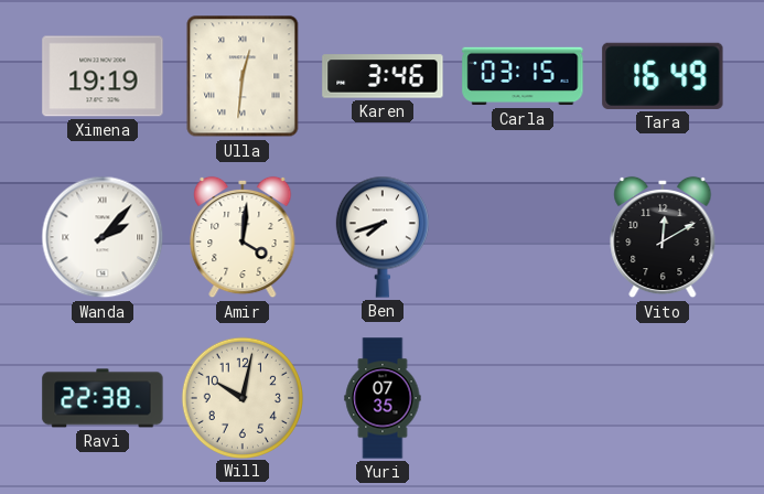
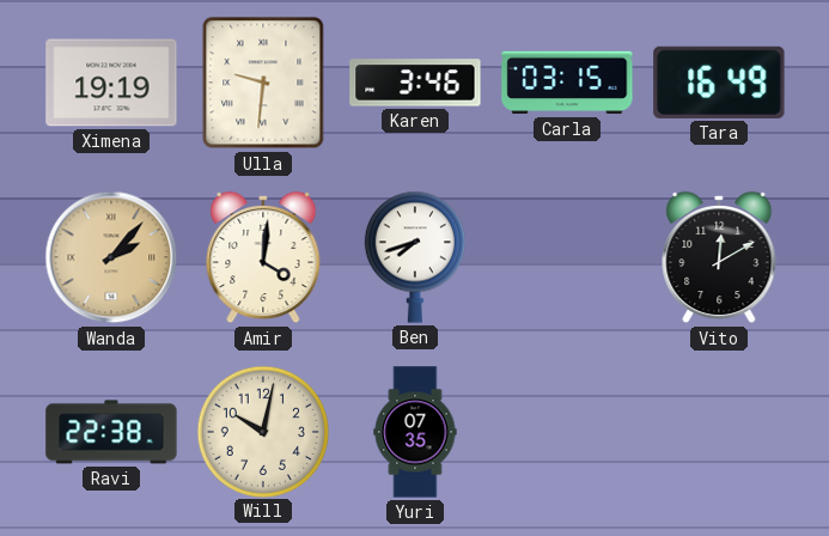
Ulla: 12:31 -> 9:31 (263, 83)
Wanda dial: white -> champagne (111, 257)
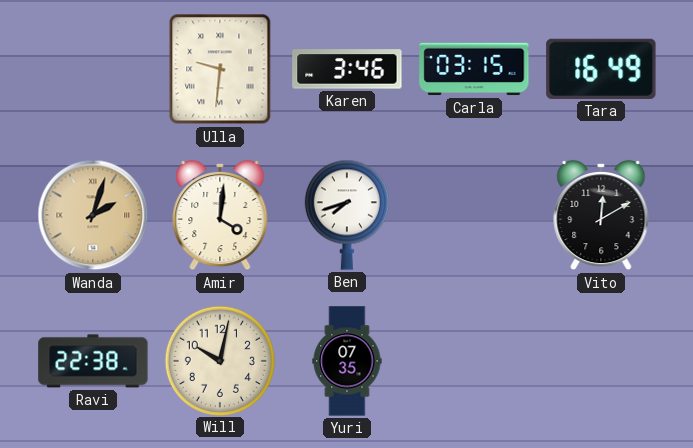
Ximena: 19:19 -> none (111, 83)
Wanda: 2:07 -> 2:03 (93, 215)
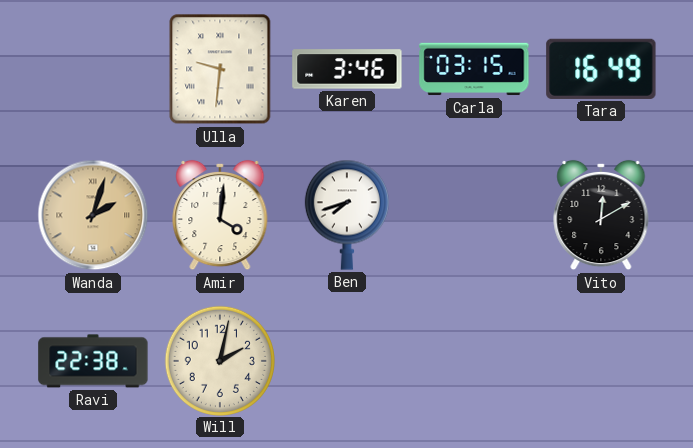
Will: 10:02 -> 2:02 (219, 360)
Yuri: 07:35 -> none (347, 361)
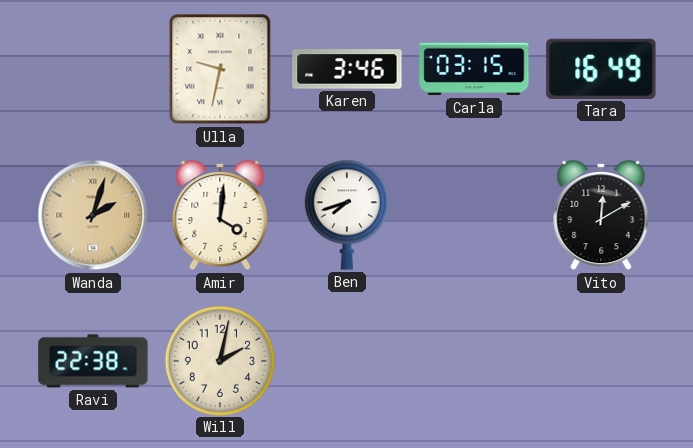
Ulla: 9:31 -> 9:32 (220, 69)
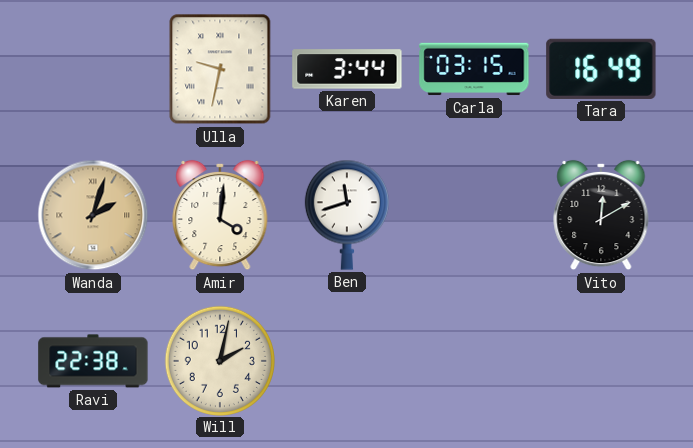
Karen: 3:46 -> 3:44 (347, 69)
Ben: 7:42 -> 11:42 (347, 215)
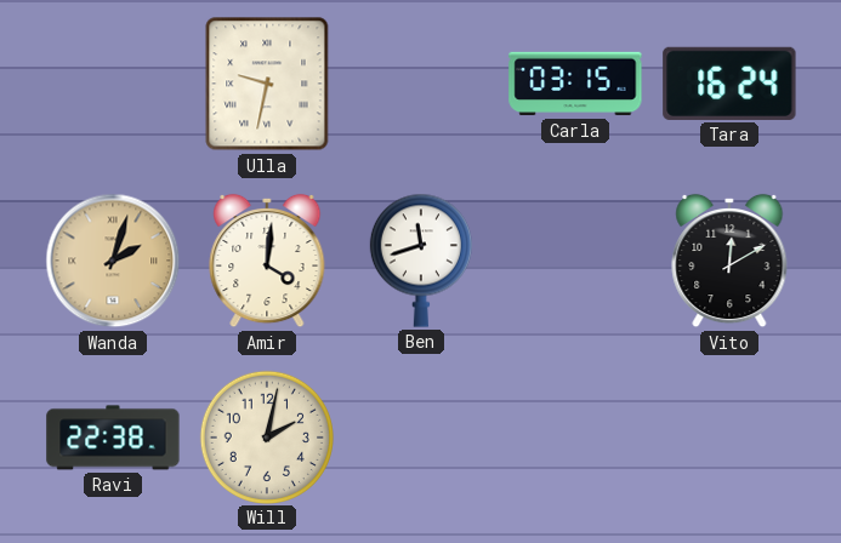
Karen: 3:44 -> none (347, 69)
Tara: 16:49 -> 16:24 (729, 84)
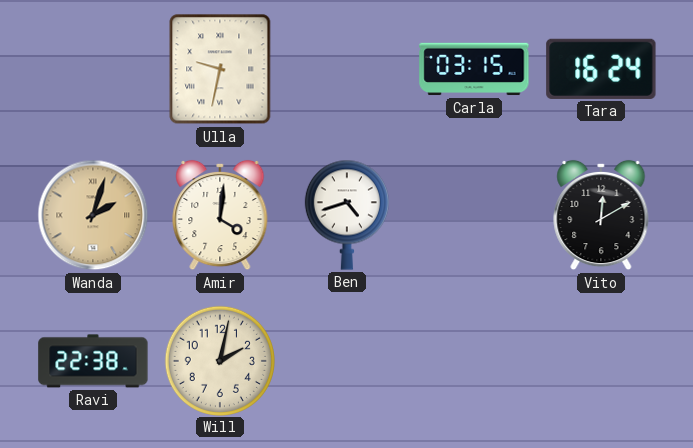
Ben: 11:42 -> 4:42 (347, 215)
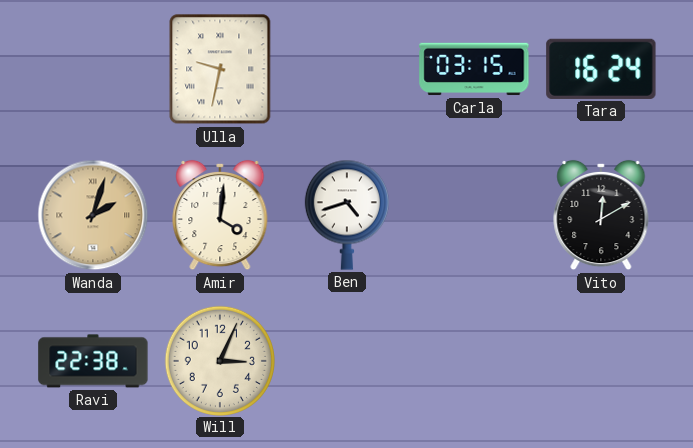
Will: 2:02 -> 3:04 (219, 360)
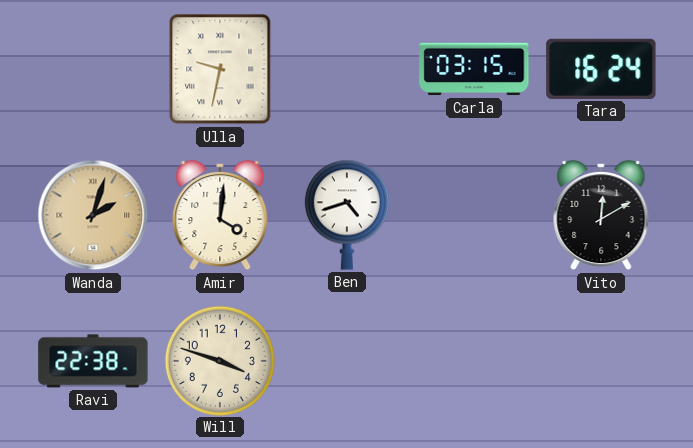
Will: 3:04 -> 3:48 (219, 360)
